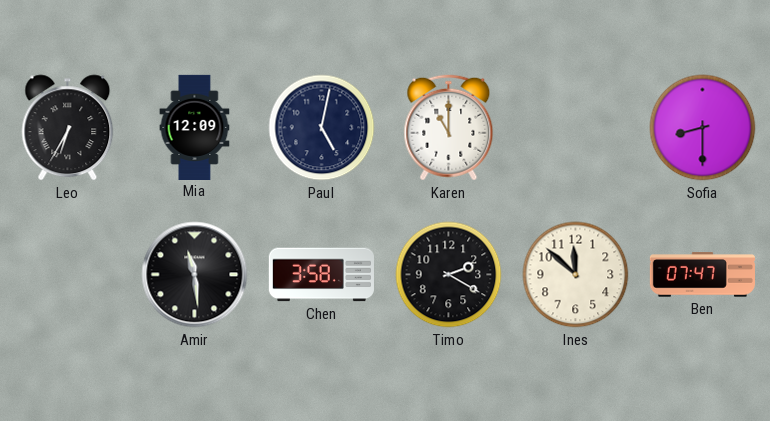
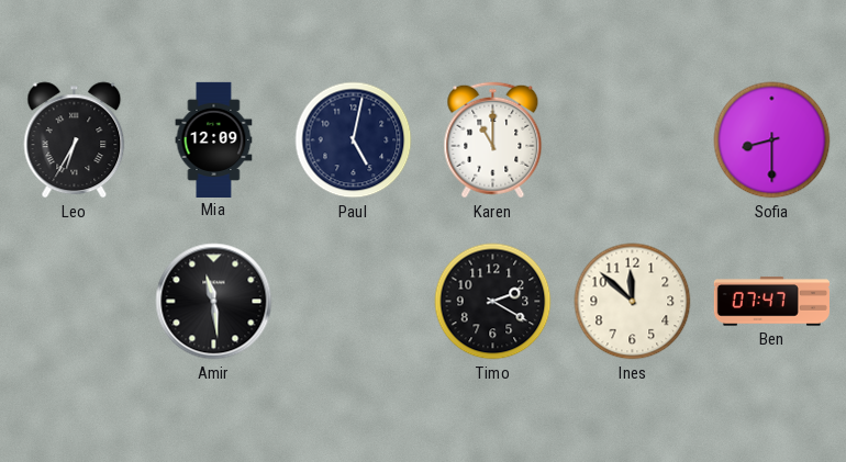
Chen: 3:58 -> none (321, 275)
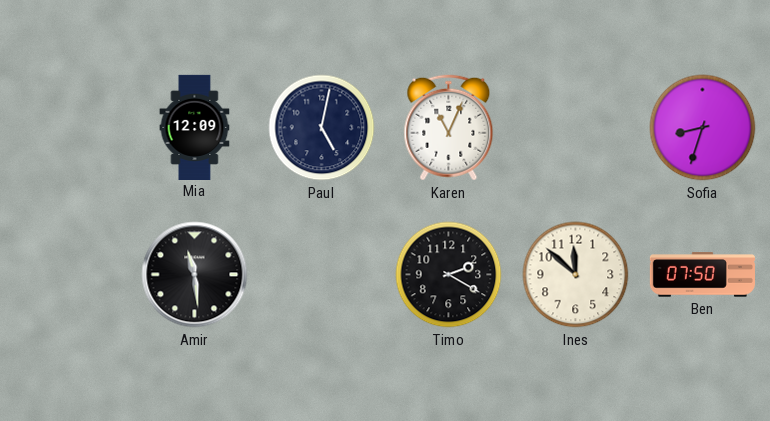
Leo: 6:35 -> none (75, 140)
Karen: 11:00 -> 11:04 (449, 128)
Sofia: 8:30 -> 8:33 (703, 128)
Ben: 07:47 -> 07:50 (702, 275)
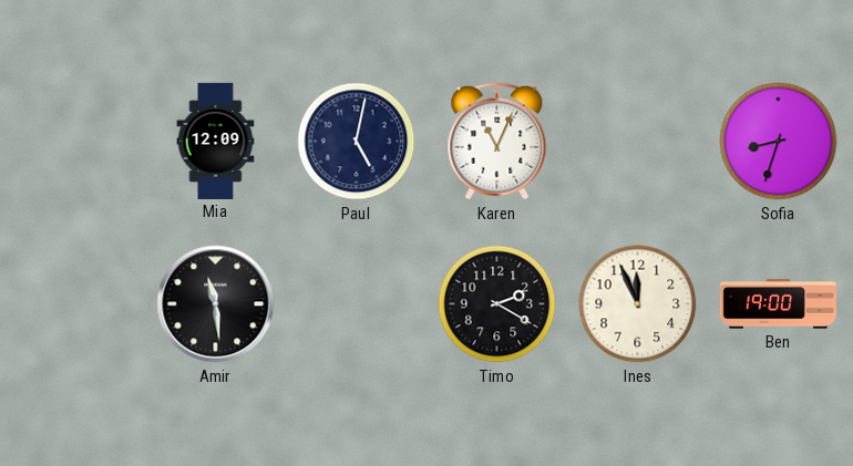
Ines: 11:52 -> 11:56 (638, 304)
Ben: 07:50 -> 19:00 (778, 304)
